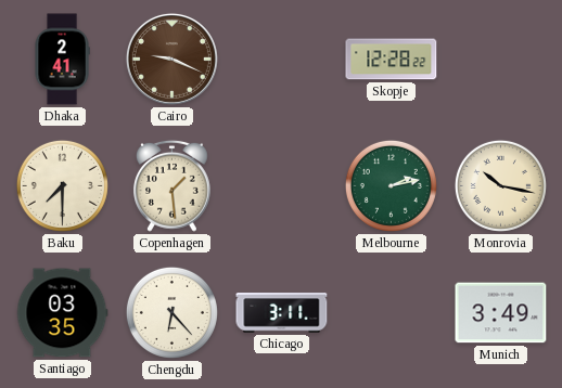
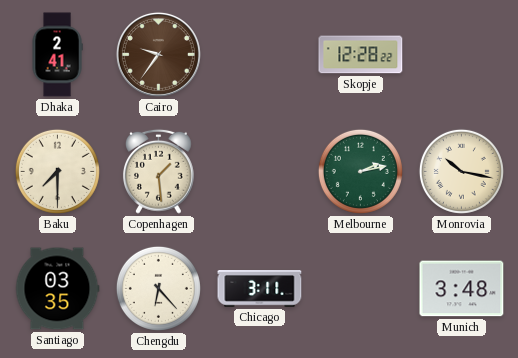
Cairo: 9:19 -> 9:36 (158, 54)
Munich: 3:49 -> 3:48 (462, 289)
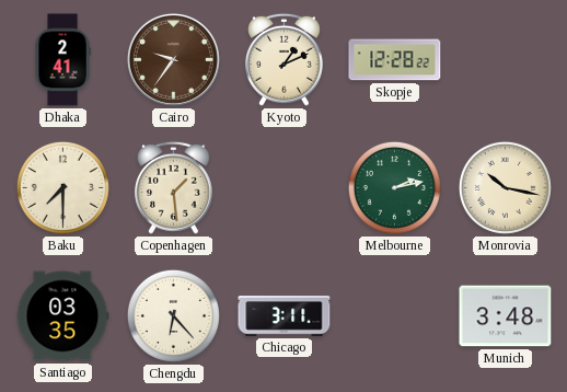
Kyoto: none -> 1:11 (283, 59)
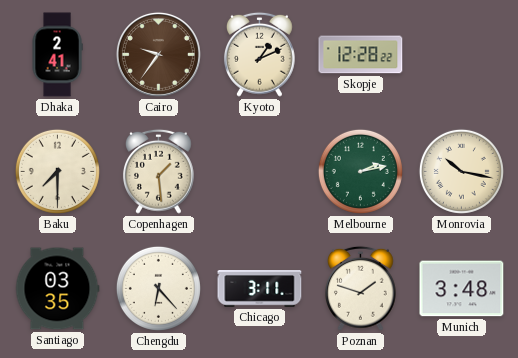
Poznan: none -> 1:48 (360, 288)
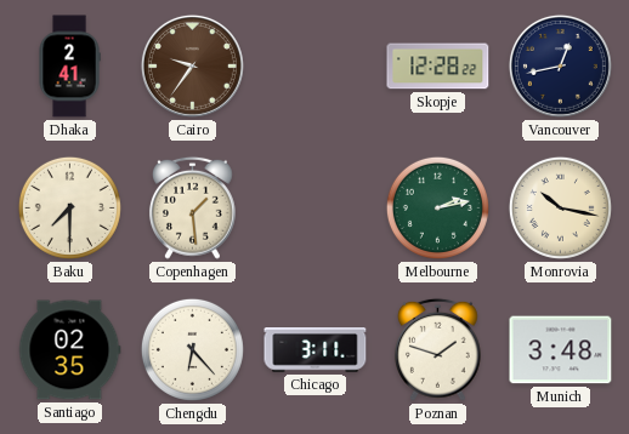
Kyoto: 1:11 -> none (259, 54)
Vancouver: none -> 12:43 (560, 65)
Santiago: 03:35 -> 02:35 (69, 350)
